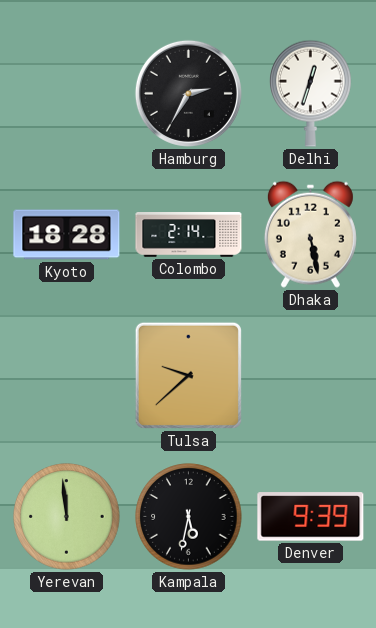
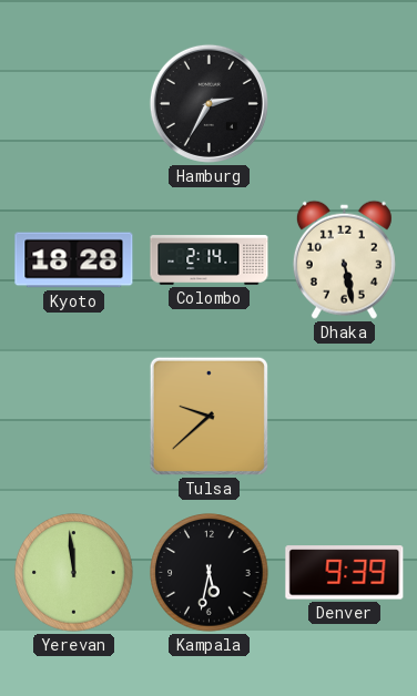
Delhi: 12:33 -> none (311, 93)
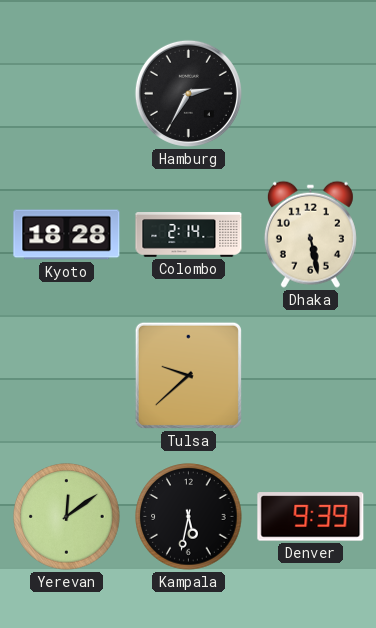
Yerevan: 11:59 -> 12:09 (67, 517)
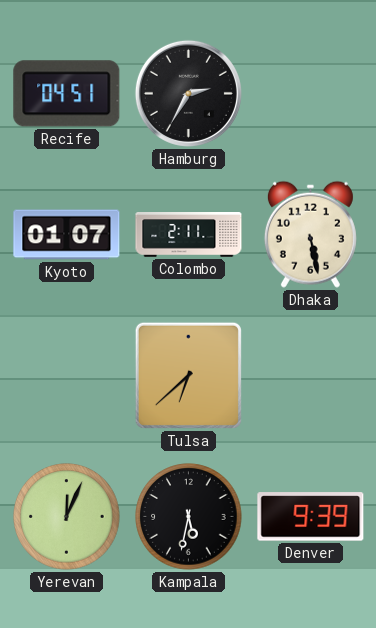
Recife: none -> 04:51 (67, 94)
Kyoto: 18:28 -> 01:07 (67, 235)
Colombo: 2:14 -> 2:11 (189, 235)
Tulsa: 9:38 -> 6:38 (188, 375)
Yerevan: 12:09 -> 12:04 (67, 517)
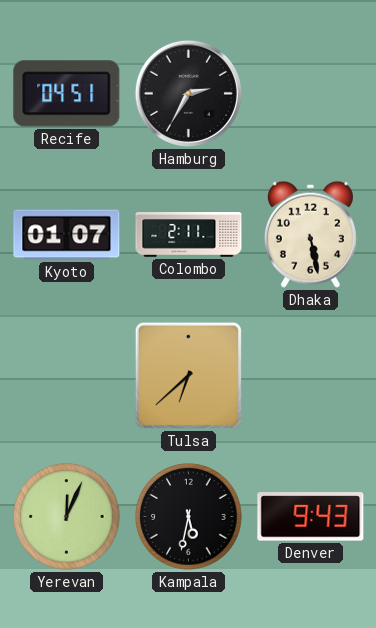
Denver: 9:39 -> 9:43 (311, 517)
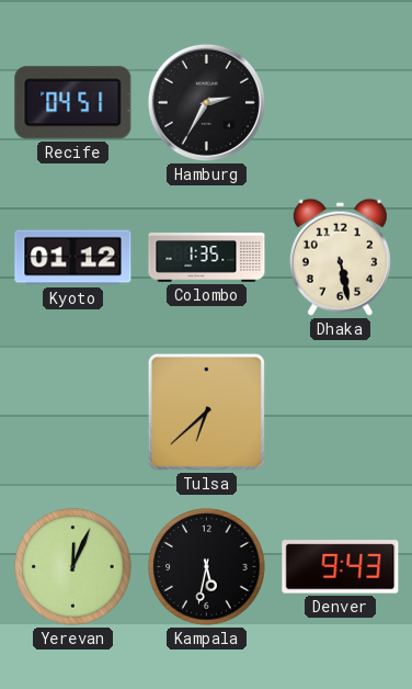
Kyoto: 01:07 -> 01:12 (73, 258)
Colombo: 2:11 -> 1:35 (207, 258)
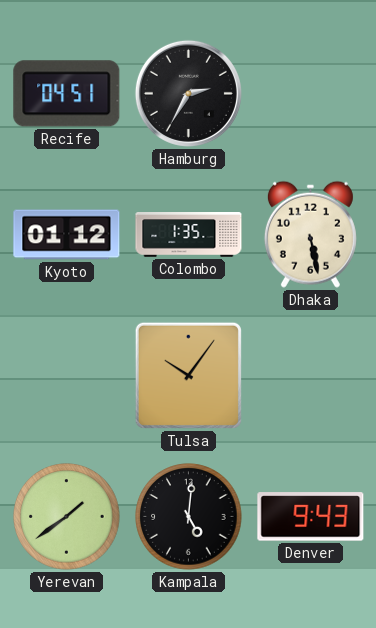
Tulsa: 6:38 -> 10:06 (188, 375)
Yerevan: 12:04 -> 1:39 (67, 517)
Kampala: 5:32 -> 5:01 (189, 517)
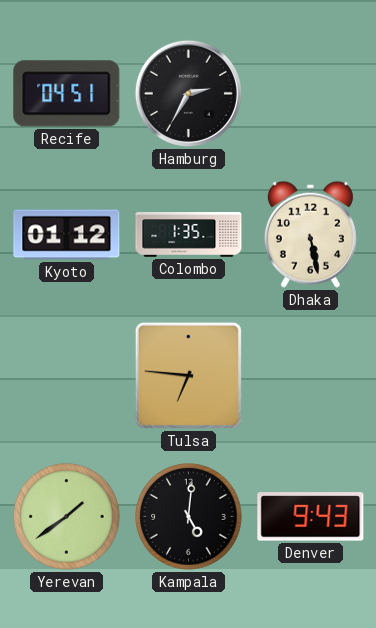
Tulsa: 10:06 -> 6:46 (188, 375)
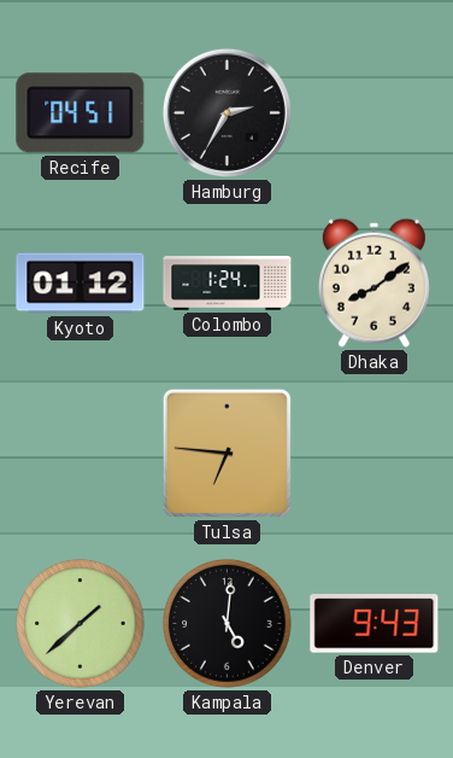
Colombo: 1:35 -> 1:24 (228, 284)
Dhaka: 5:28 -> 8:09 (373, 282)
Yerevan: 1:39 -> 1:38 (81, 624)
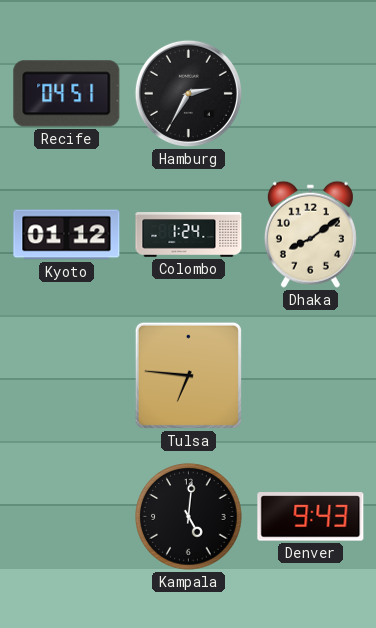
Yerevan: 1:38 -> none (81, 624)
